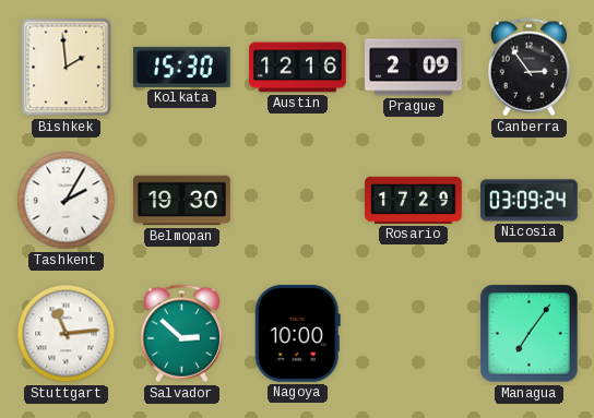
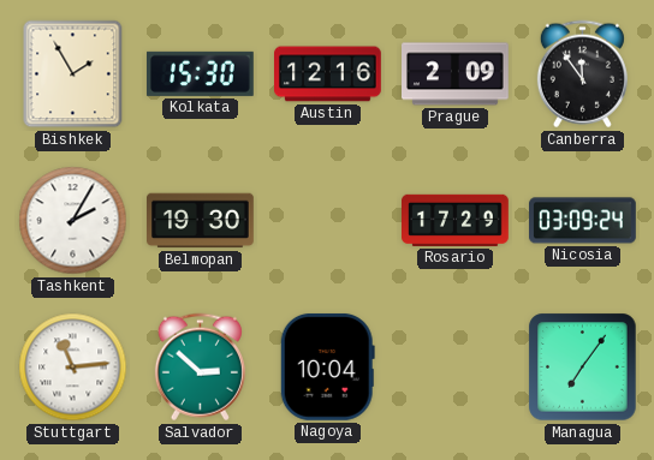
Bishkek: 1:59 -> 1:55 (73, 74)
Canberra: 2:54 -> 11:54 (582, 74)
Nagoya: 10:00 -> 10:04 (327, 366)
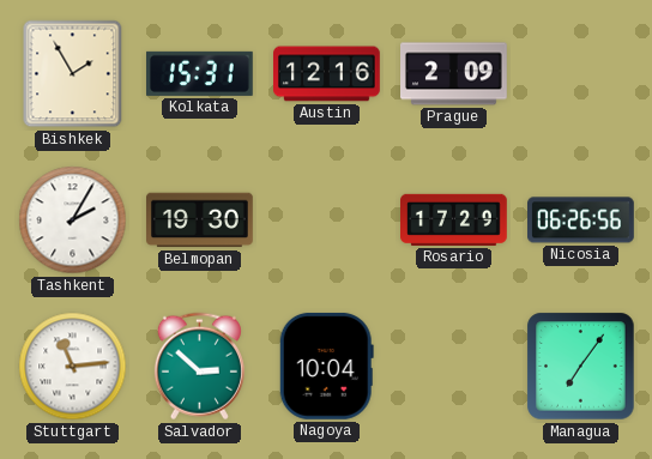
Kolkata: 15:30 -> 15:31 (200, 73)
Canberra: 11:54 -> none (582, 74)
Nicosia: 03:09 -> 06:26 (581, 221)
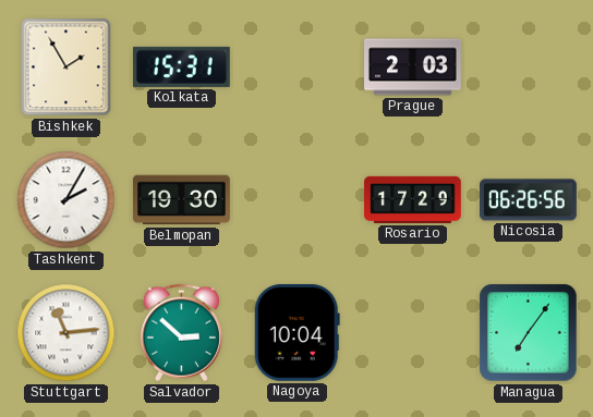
Austin: 12:16 -> none (327, 74)
Prague: 2:09 -> 2:03 (413, 68)
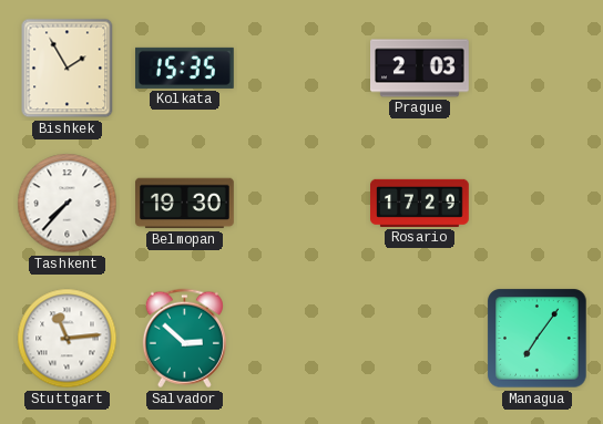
Kolkata: 15:31 -> 15:35 (185, 68)
Tashkent: 2:05 -> 7:37 (68, 204)
Nicosia: 06:26 -> none (529, 200)
Nagoya: 10:04 -> none (296, 332)
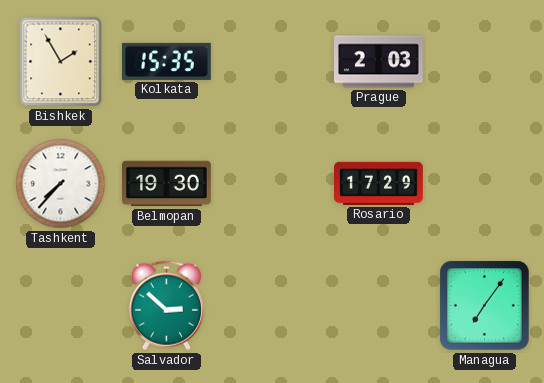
Stuttgart: 11:14 -> none (68, 339)
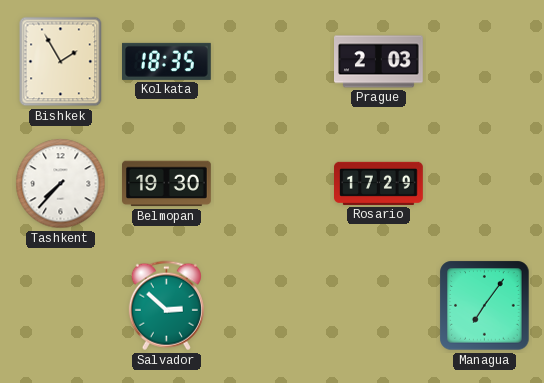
Kolkata: 15:35 -> 18:35 (167, 61)
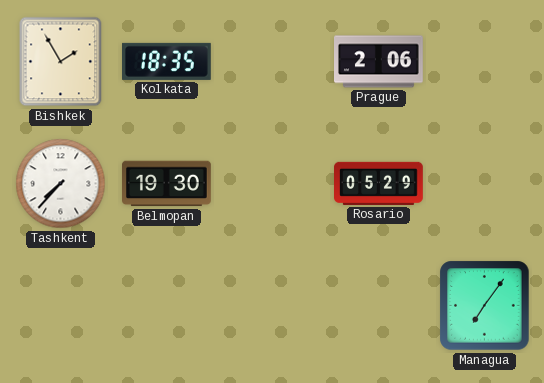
Prague: 2:03 -> 2:06 (379, 62)
Rosario: 17:29 -> 05:29 (379, 183)
Salvador: 2:52 -> none (166, 306)
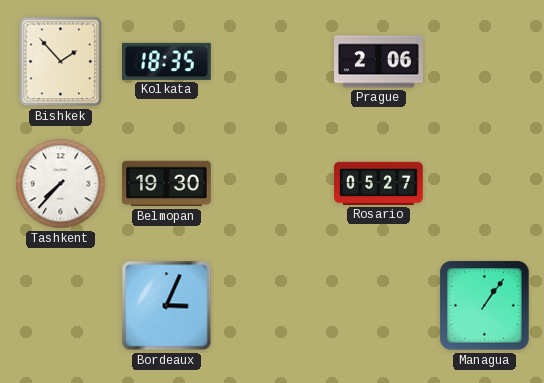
Bishkek: 1:55 -> 1:53 (61, 62)
Rosario: 05:29 -> 05:27 (379, 183)
Bordeaux: none -> 3:04 (167, 306)
Managua: 7:06 -> 1:06 (485, 306)
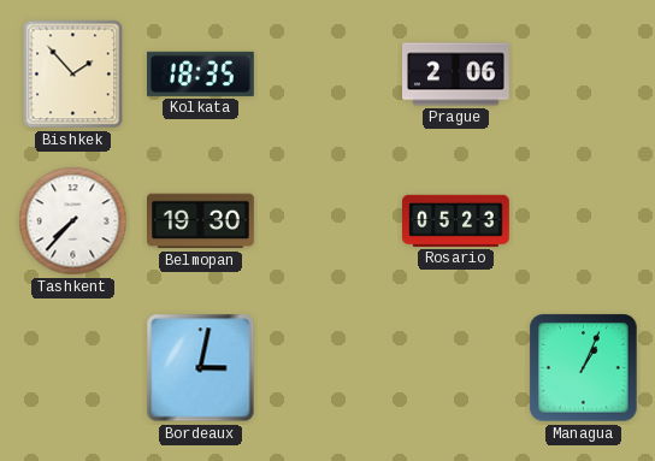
Rosario: 05:27 -> 05:23 (456, 220)
Bordeaux: 3:04 -> 3:02 (201, 368)
Managua: 1:06 -> 1:04 (584, 368)
